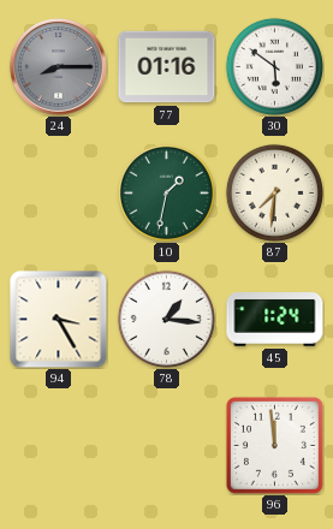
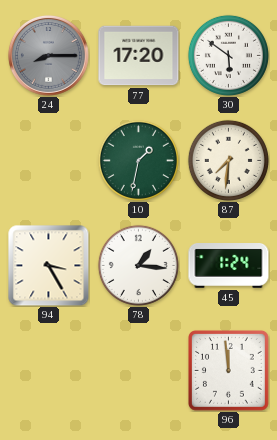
77: 01:16 -> 17:20 (139, 56)
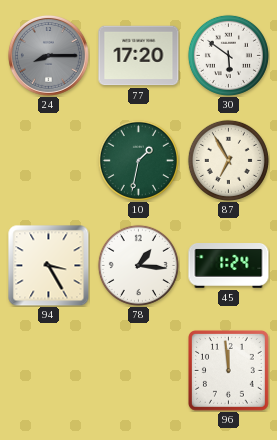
87: 7:31 -> 6:55 (228, 160)
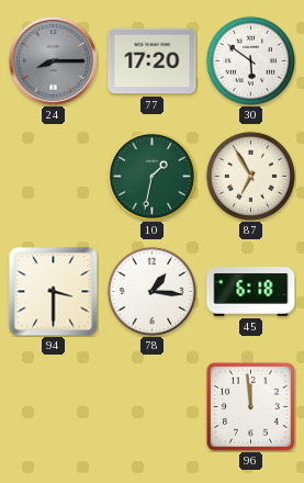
94: 3:25 -> 3:30 (54, 292)
45: 1:24 -> 6:18 (251, 292)
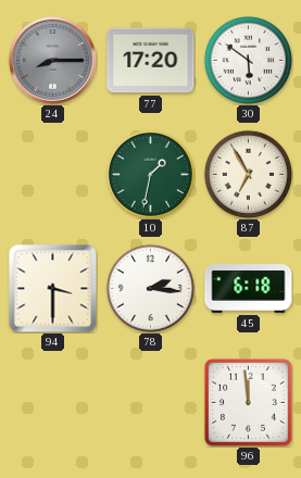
78: 1:16 -> 2:16 (150, 288)
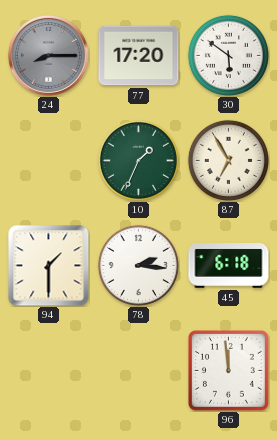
10: 1:32 -> 1:34 (138, 160)
94: 3:30 -> 1:30 (49, 266)
